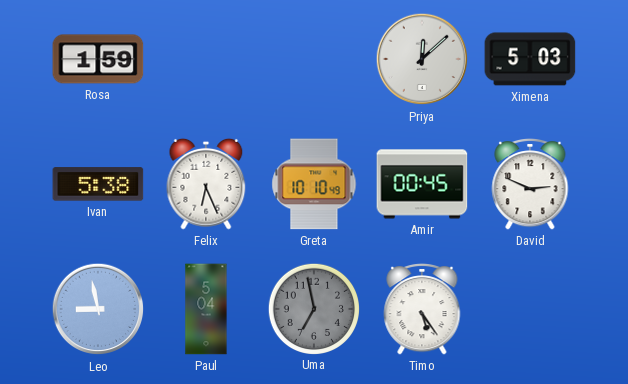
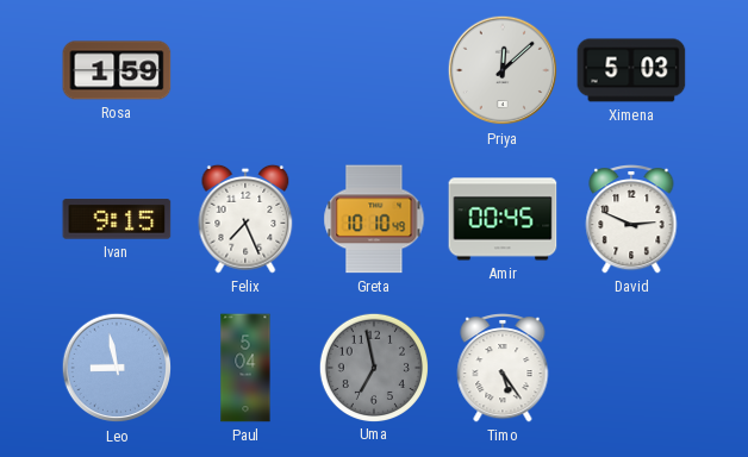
Ivan: 5:38 -> 9:15 (117, 219)
Felix: 6:26 -> 7:26 (245, 219)
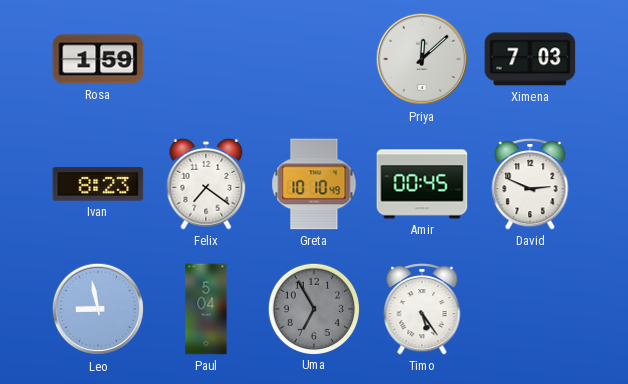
Ximena: 5:03 -> 7:03 (530, 59)
Ivan: 9:15 -> 8:23 (98, 184)
Felix: 7:26 -> 7:21 (206, 184)
Uma: 6:58 -> 6:55 (313, 308)
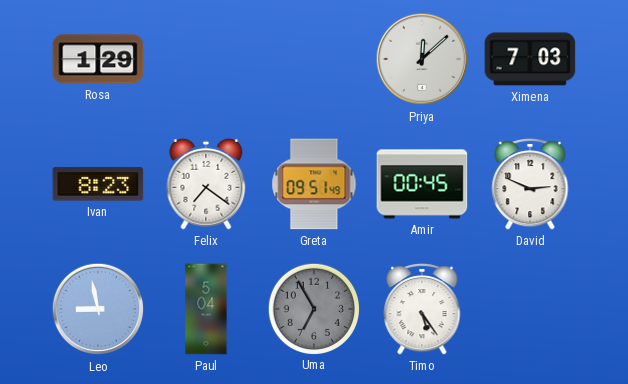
Rosa: 1:59 -> 1:29 (98, 59)
Greta: 10:10 -> 09:51 (314, 184)
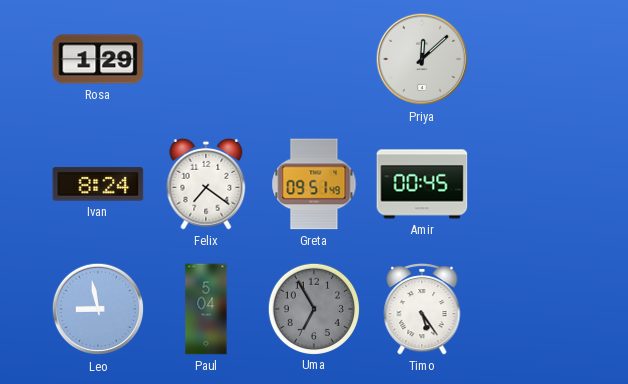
Ximena: 7:03 -> none (530, 59)
Ivan: 8:23 -> 8:24 (98, 184)
David: 2:49 -> none (530, 185)
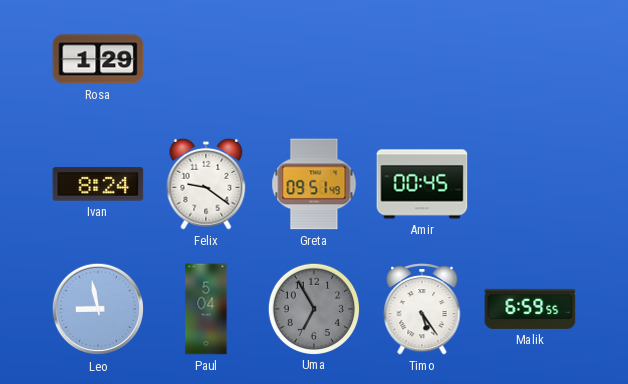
Priya: 12:08 -> none (422, 59)
Felix: 7:21 -> 9:21 (206, 184)
Malik: none -> 6:59 (530, 309)
